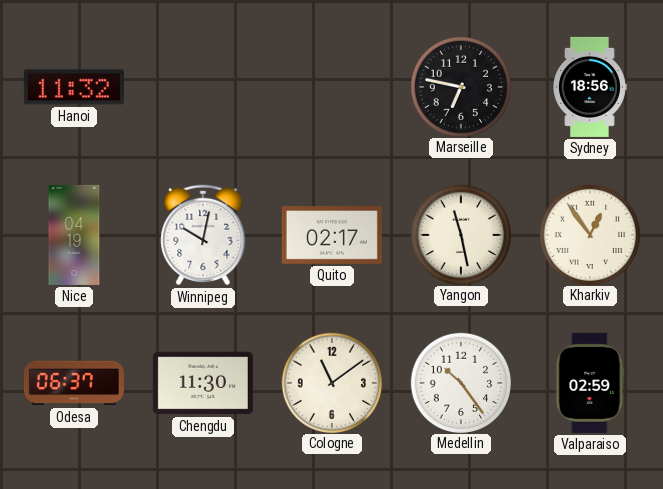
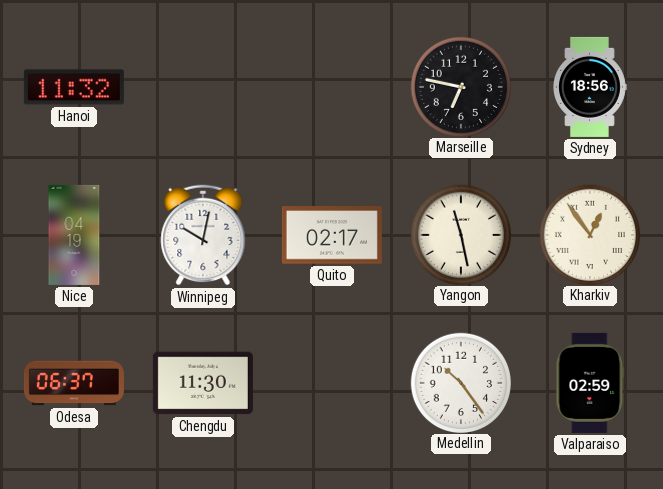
Cologne: 11:09 -> none (331, 382)
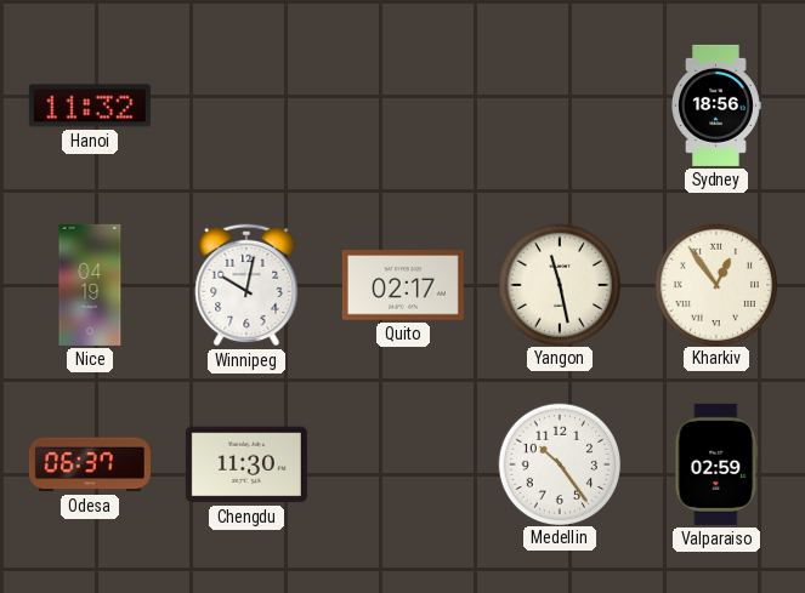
Marseille: 6:47 -> none (460, 86)
